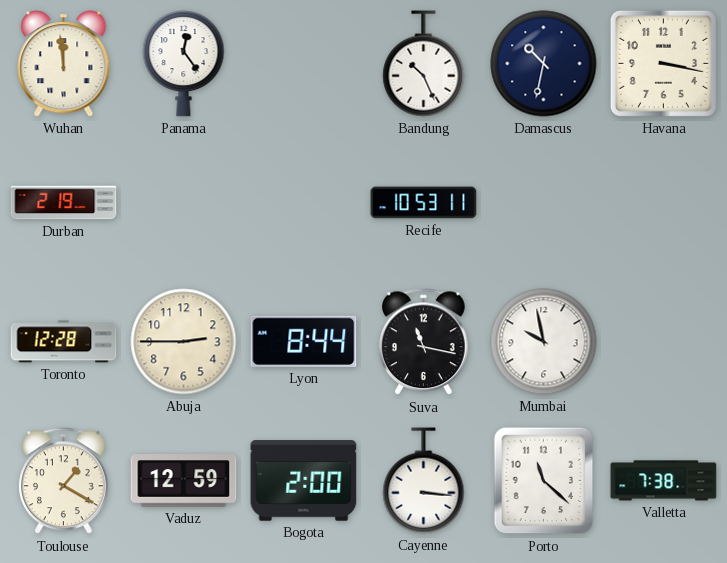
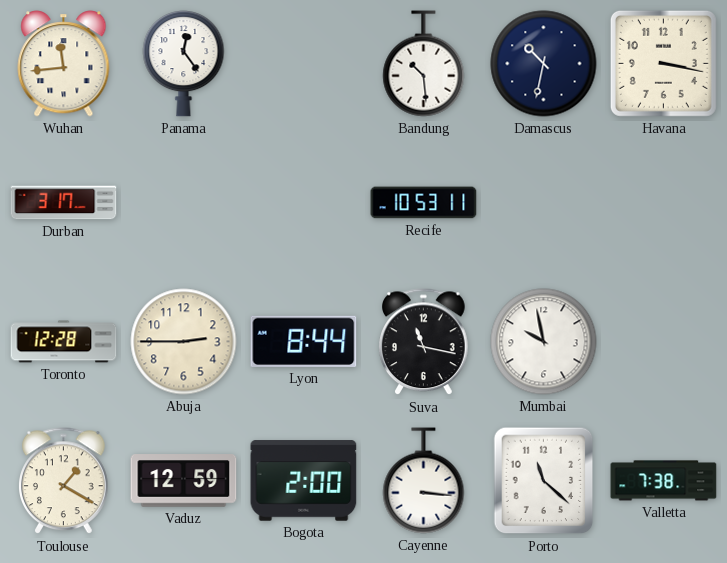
Wuhan: 11:59 -> 11:44 (64, 64)
Bandung: 10:26 -> 10:29 (424, 64)
Durban: 2:19 -> 3:17 (64, 203)
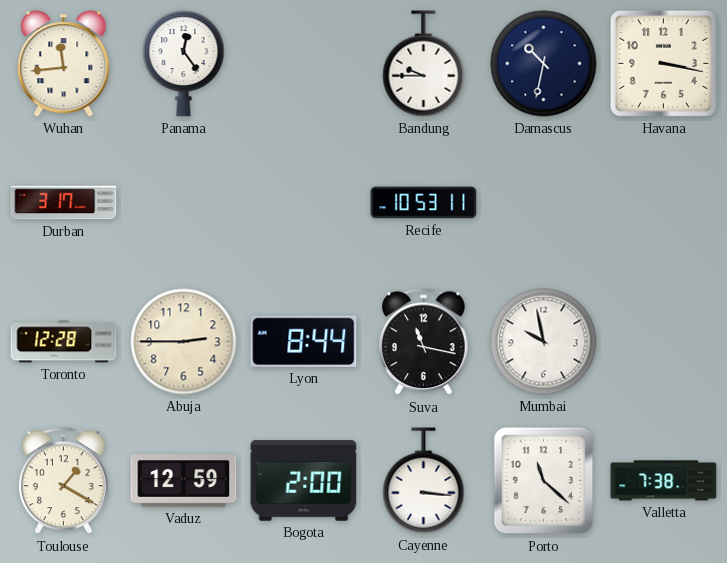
Bandung: 10:29 -> 9:45 (424, 64)
